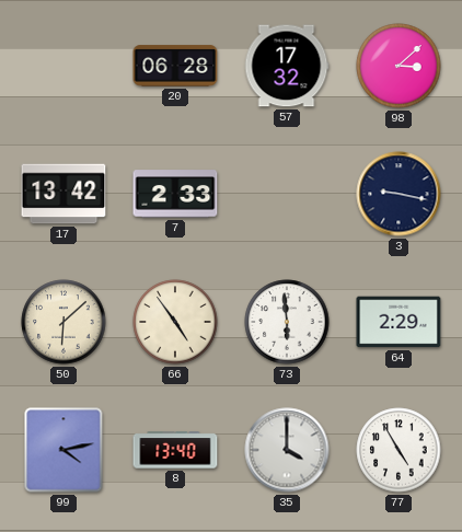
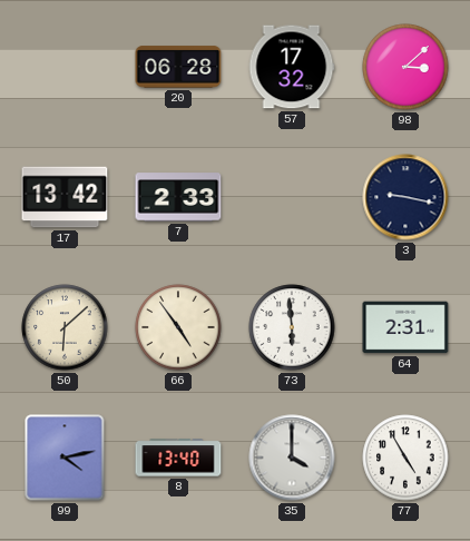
64: 2:29 -> 2:31 (405, 327)
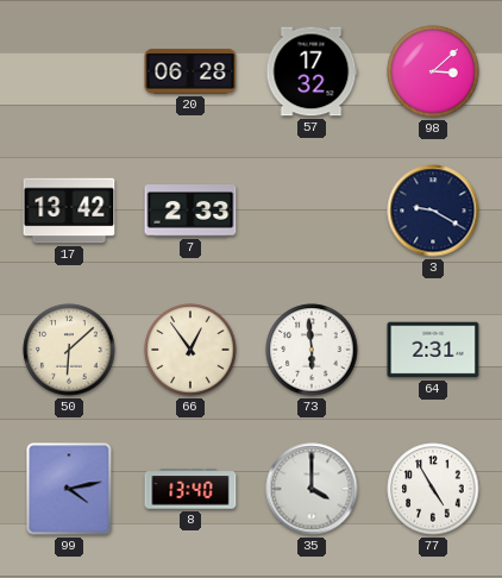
3: 9:17 -> 9:20 (433, 211)
66: 4:54 -> 12:54 (190, 350)
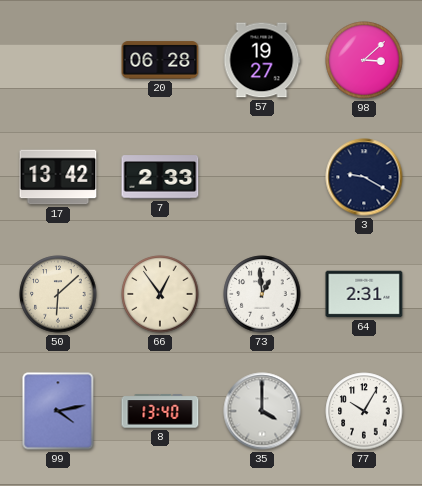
57: 17:32 -> 19:27 (262, 60)
73: 5:59 -> 12:59 (262, 294)
77: 4:55 -> 10:05 (364, 411)
